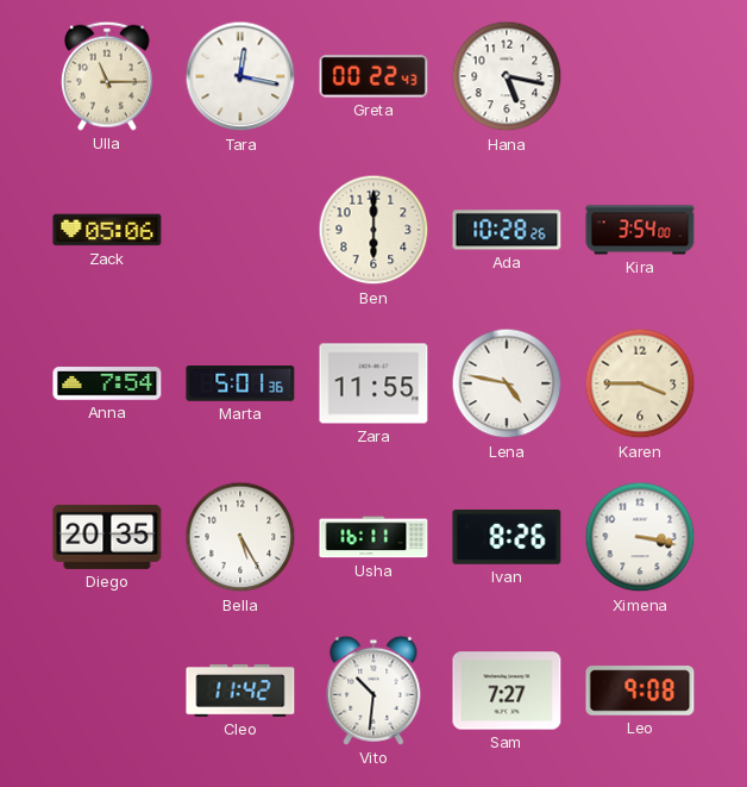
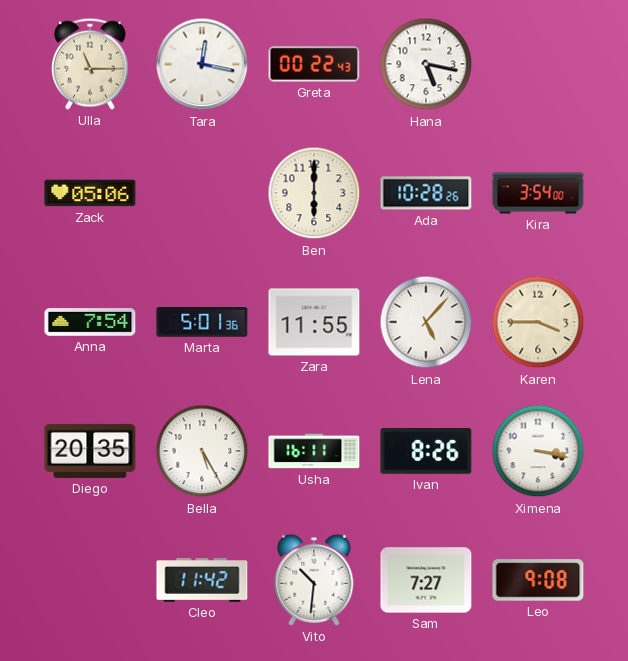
Lena: 4:47 -> 5:07 (426, 322)
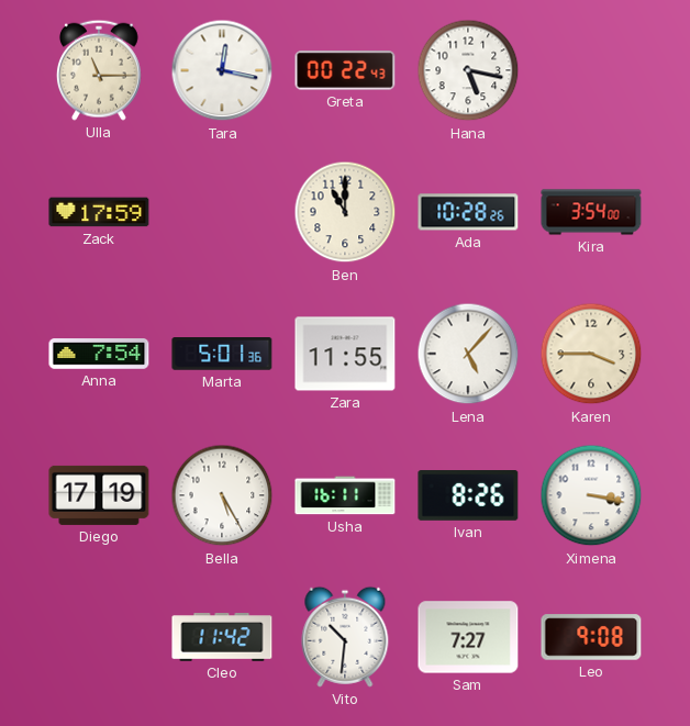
Zack: 05:06 -> 17:59 (99, 212)
Ben: 6:00 -> 11:00 (345, 212)
Diego: 20:35 -> 17:19 (99, 495)
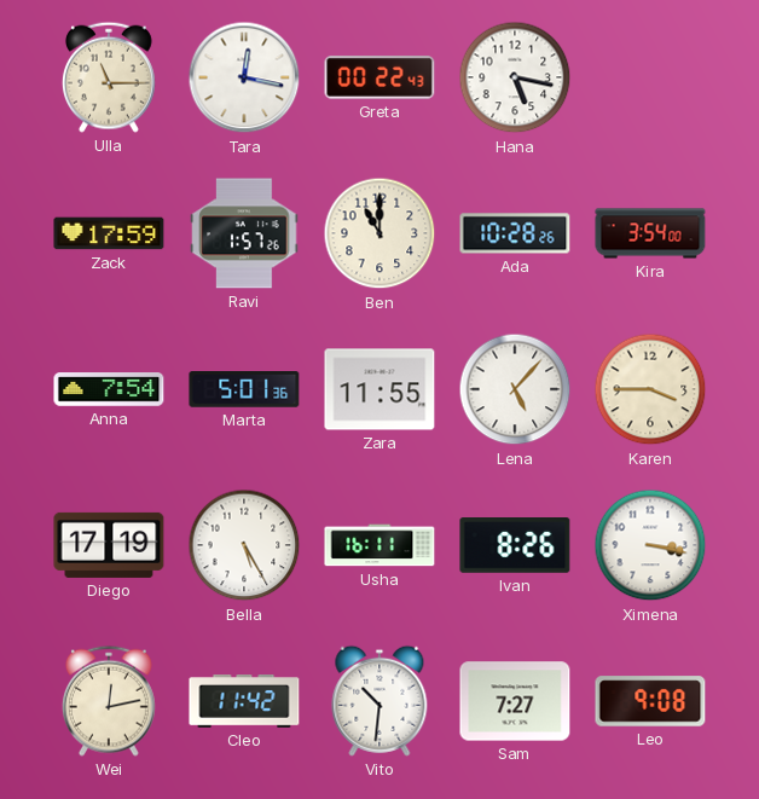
Ravi: none -> 1:57 (244, 233)
Wei: none -> 12:13 (109, 701)
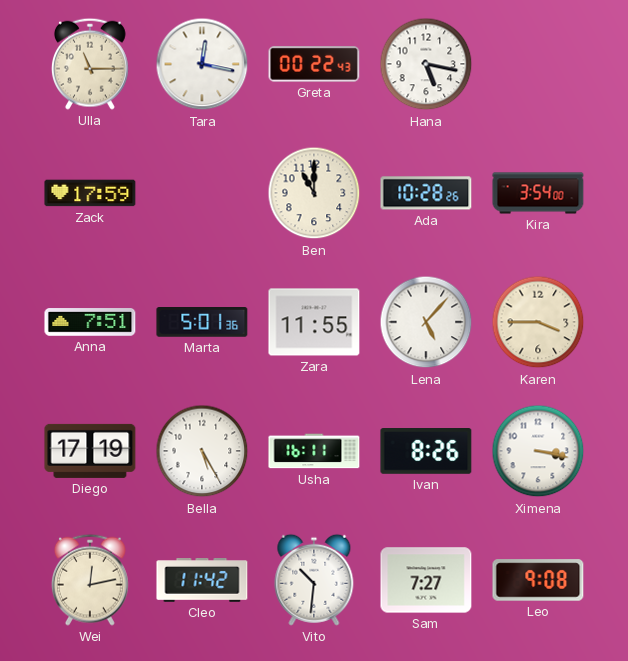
Ravi: 1:57 -> none (244, 233)
Anna: 7:54 -> 7:51 (90, 322)
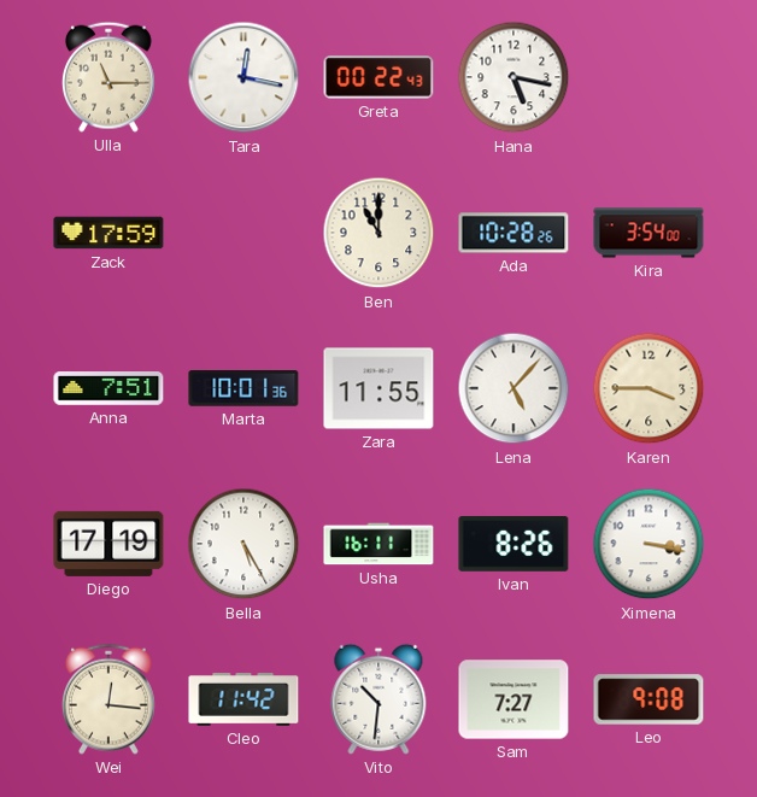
Marta: 5:01 -> 10:01 (243, 388)
Wei: 12:13 -> 12:16 (108, 699)
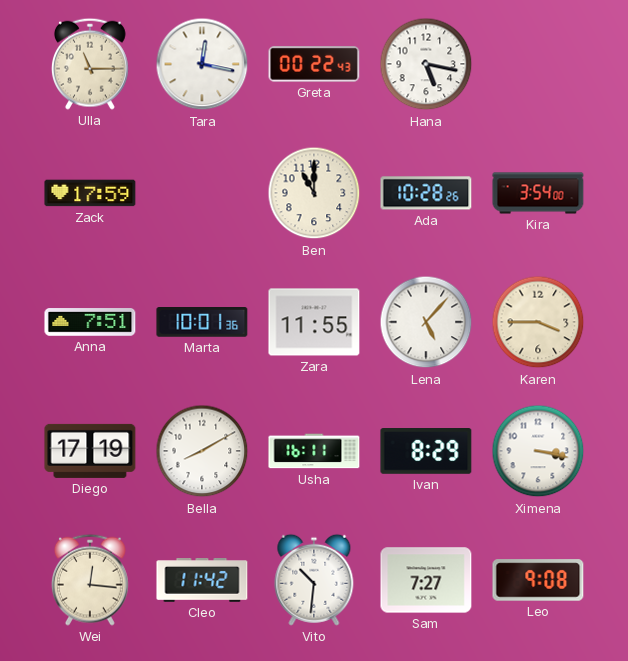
Bella: 5:25 -> 8:10 (202, 451)
Ivan: 8:26 -> 8:29 (426, 452)
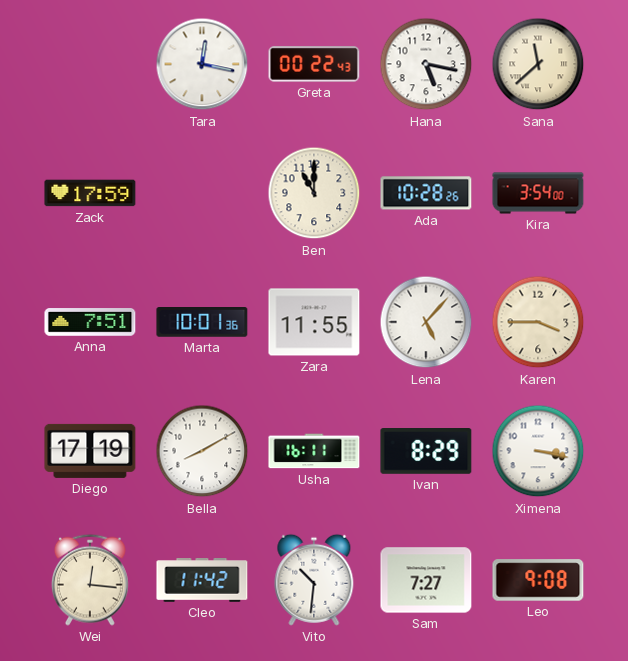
Ulla: 11:15 -> none (90, 64)
Sana: none -> 11:38 (538, 64)
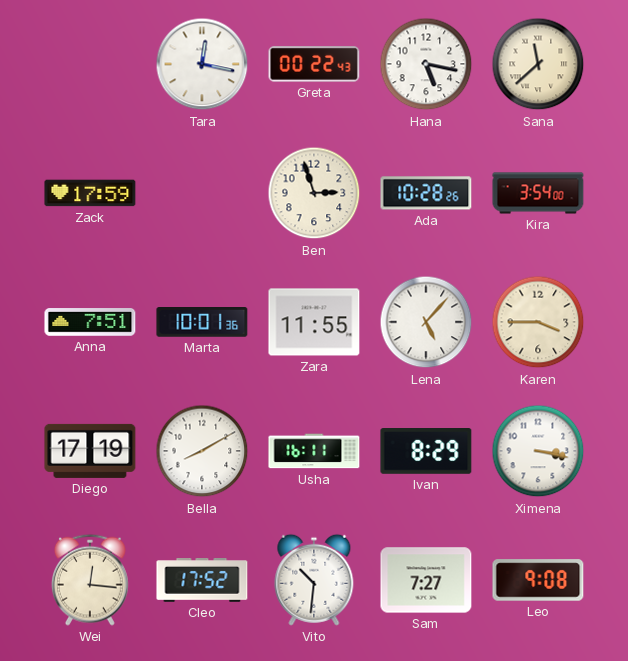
Ben: 11:00 -> 2:57 (314, 193)
Cleo: 11:42 -> 17:52 (202, 580)
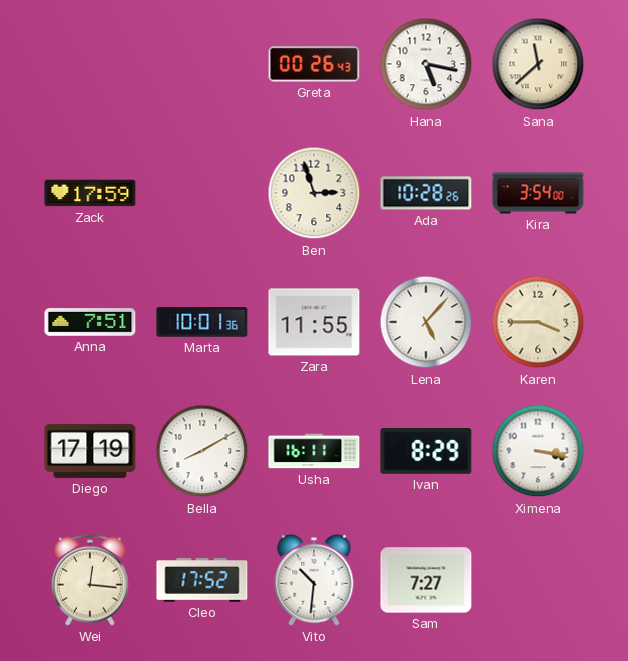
Tara: 12:17 -> none (202, 64)
Greta: 00:22 -> 00:26 (314, 64)
Leo: 9:08 -> none (538, 580)
